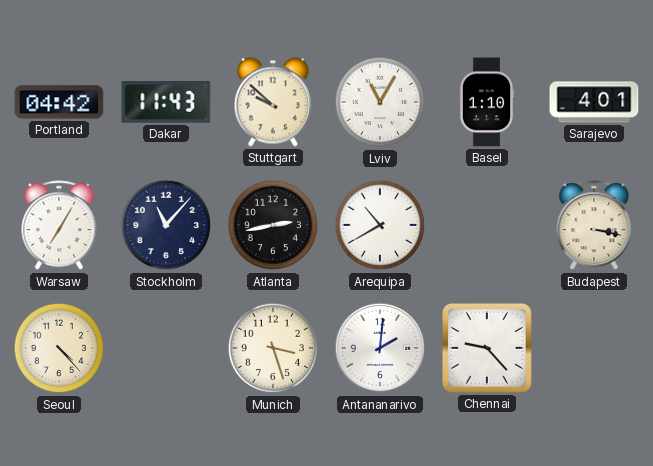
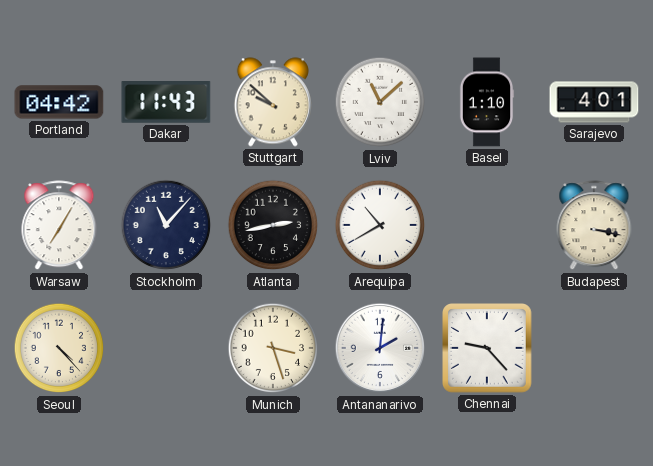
Lviv: 11:05 -> 11:08 (380, 102)
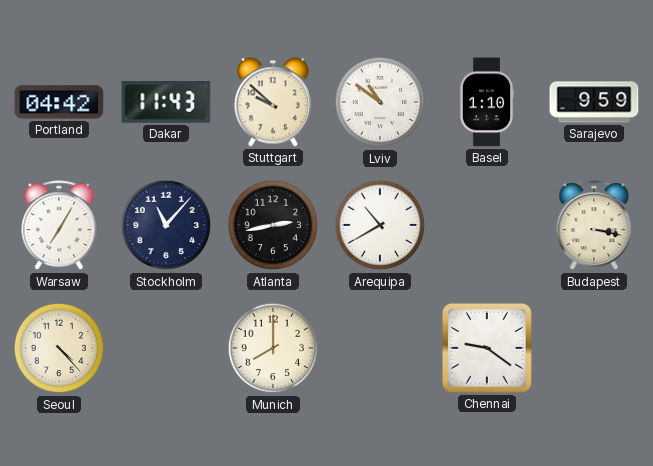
Lviv: 11:08 -> 10:51 (380, 102)
Sarajevo: 4:01 -> 9:59 (594, 102)
Munich: 3:27 -> 8:00 (273, 348)
Antananarivo: 2:01 -> none (380, 348)
Chennai: 9:23 -> 9:21 (488, 349)
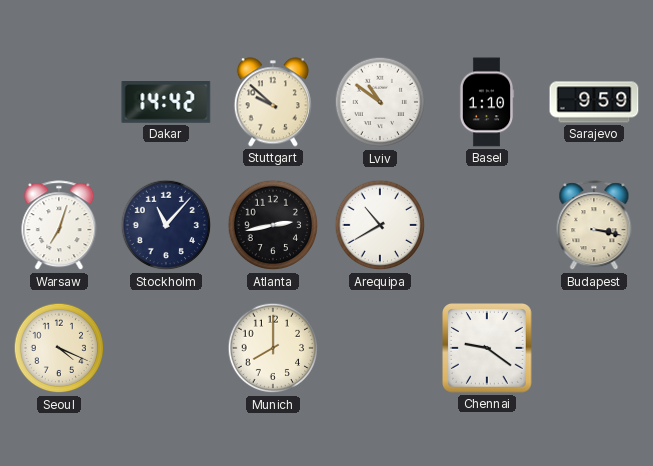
Portland: 04:42 -> none (59, 102)
Dakar: 11:43 -> 14:42 (166, 103)
Warsaw: 7:05 -> 7:03 (59, 226)
Seoul: 4:23 -> 4:19 (59, 348)
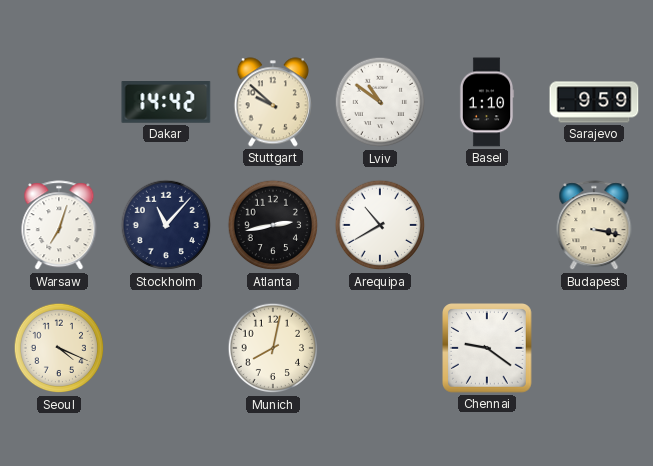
Munich: 8:00 -> 8:02 (273, 348)
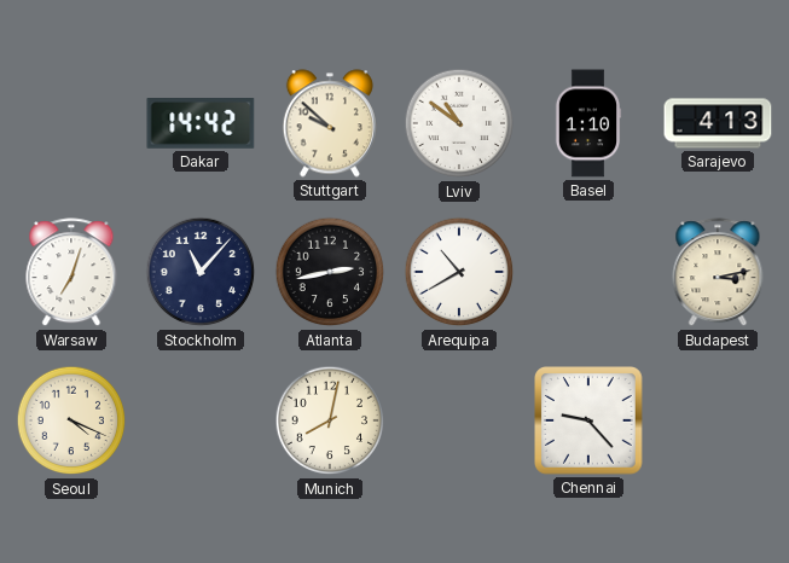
Sarajevo: 9:59 -> 4:13 (718, 123)
Budapest: 3:17 -> 3:13 (718, 273)
Chennai: 9:21 -> 9:23 (590, 422)
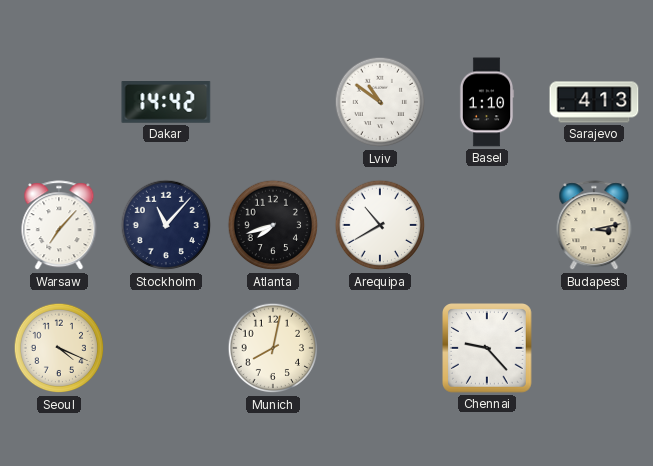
Stuttgart: 9:52 -> none (330, 123)
Warsaw: 7:03 -> 7:07 (59, 226)
Atlanta: 2:43 -> 7:42 (273, 225)
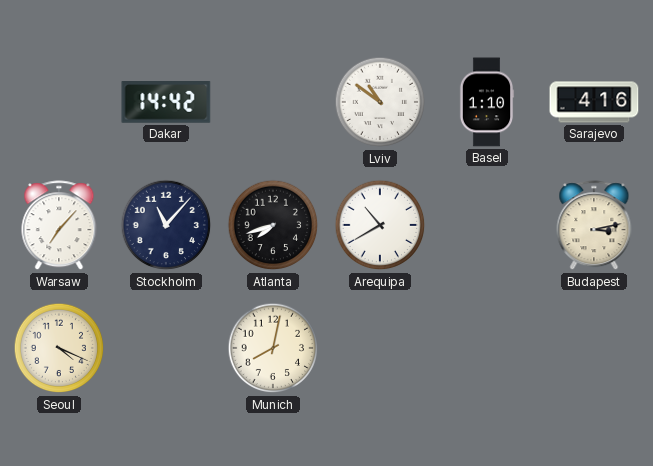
Sarajevo: 4:13 -> 4:16 (594, 102)
Chennai: 9:23 -> none (488, 349)
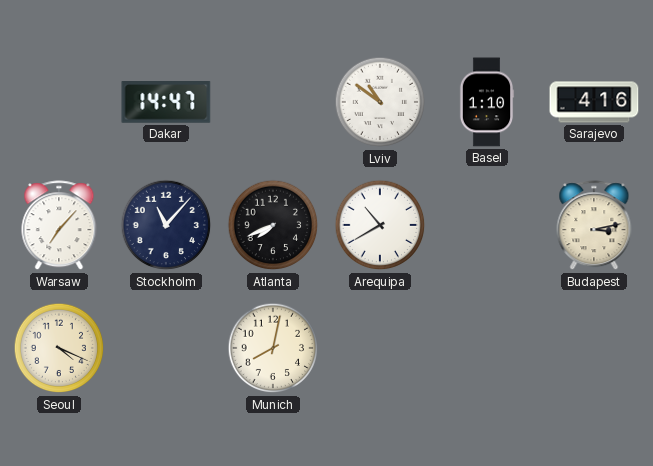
Dakar: 14:42 -> 14:47 (166, 103)
Atlanta: 7:42 -> 7:41 (273, 225)
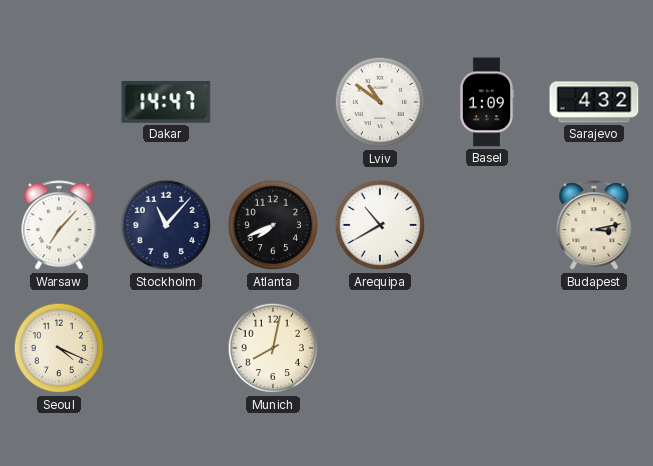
Basel: 1:10 -> 1:09 (487, 102)
Sarajevo: 4:16 -> 4:32 (594, 102)
